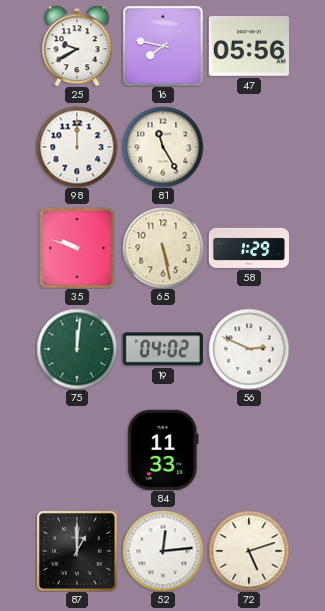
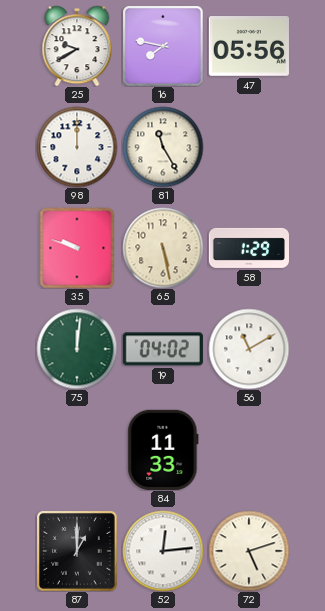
56: 2:49 -> 11:10 (249, 349)
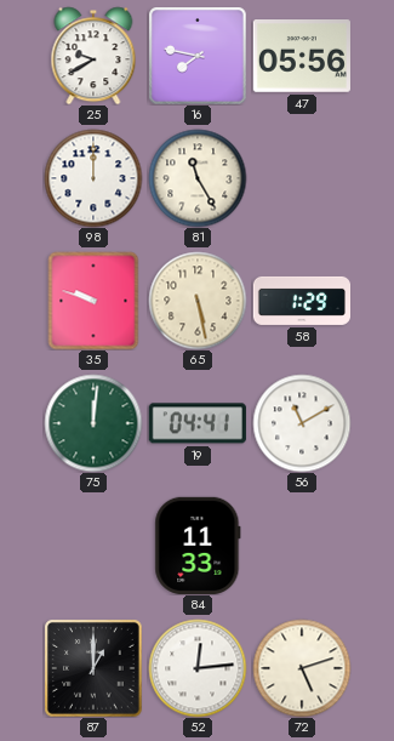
19: 04:02 -> 04:41 (198, 423)
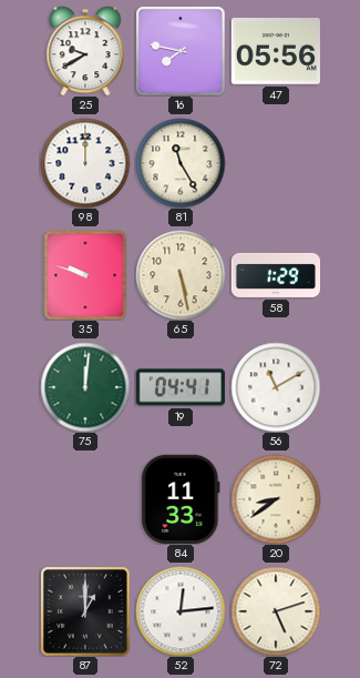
20: none -> 8:39 (276, 499)
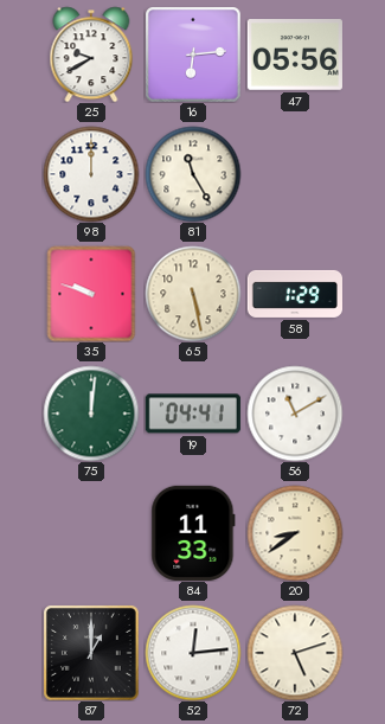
16: 7:47 -> 6:14 (193, 55)
